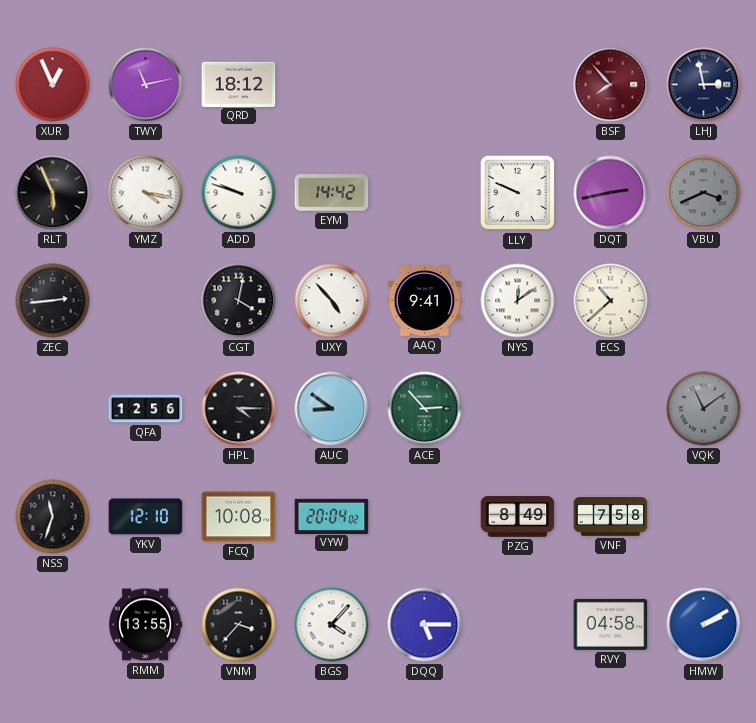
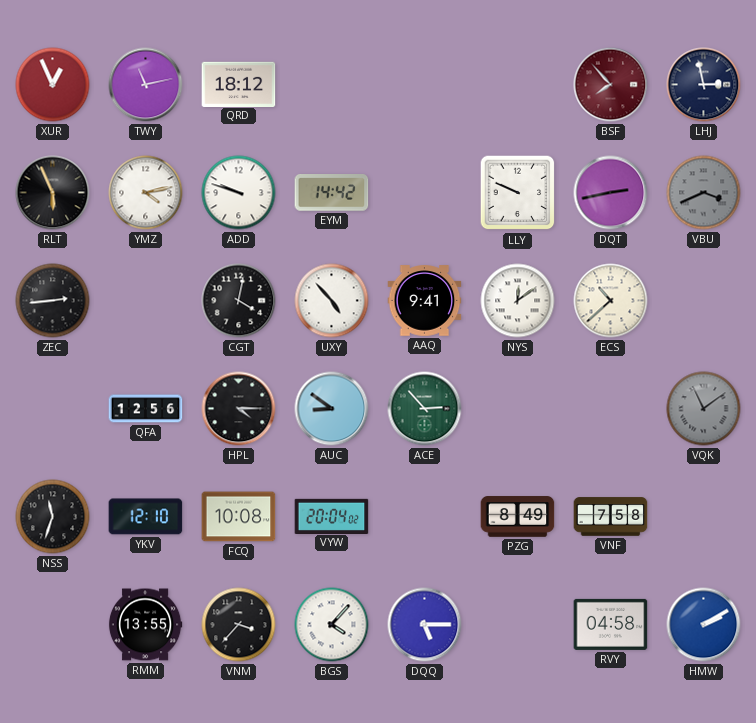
YMZ: 4:17 -> 4:13 (146, 193)
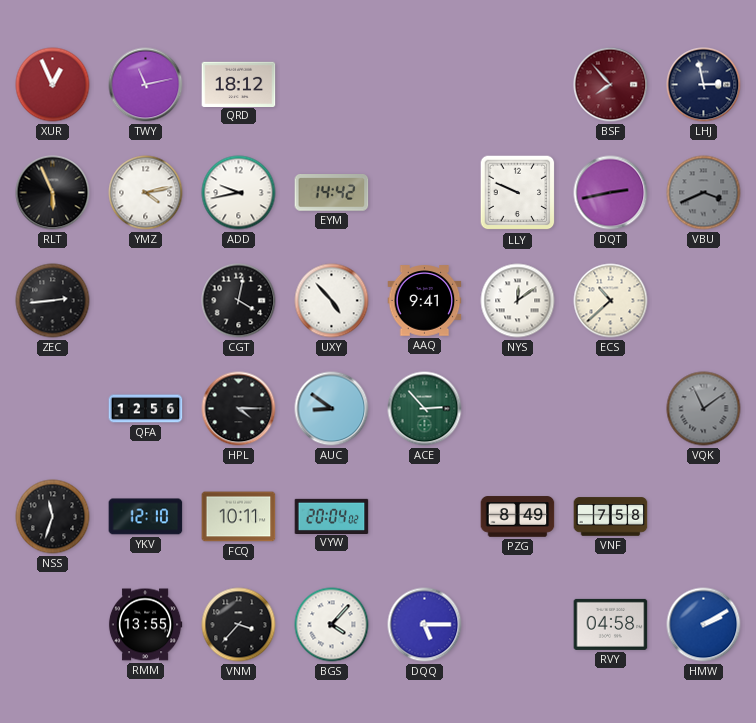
ADD: 9:48 -> 9:43 (239, 193)
FCQ: 10:08 -> 10:11 (239, 517)
